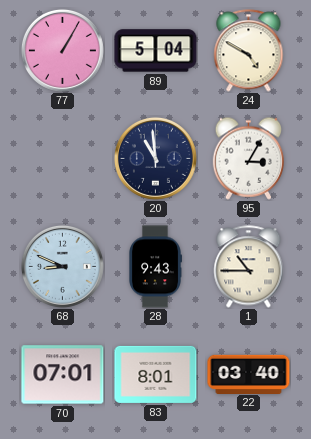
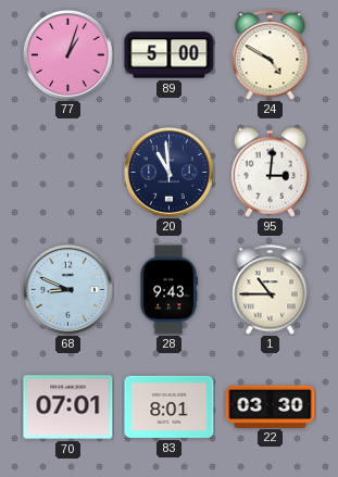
77: 1:05 -> 1:03 (67, 54)
89: 5:04 -> 5:00 (170, 55)
95: 3:05 -> 3:01 (270, 172)
22: 03:40 -> 03:30 (271, 406)
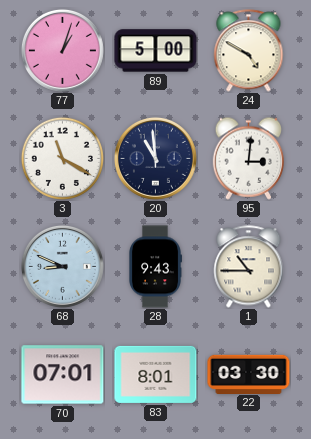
3: none -> 11:20 (62, 158)
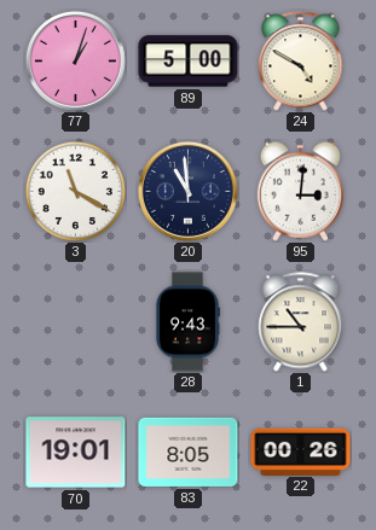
68: 8:49 -> none (62, 266)
70: 07:01 -> 19:01 (76, 453)
83: 8:01 -> 8:05 (189, 452)
22: 03:30 -> 00:26 (301, 452)
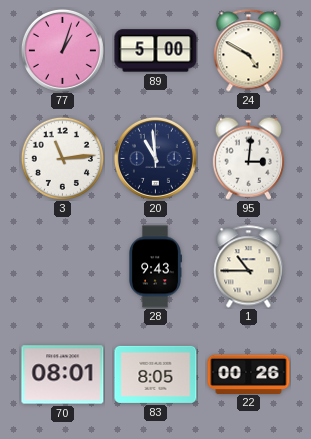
3: 11:20 -> 11:14 (62, 158)
70: 19:01 -> 08:01 (63, 375)
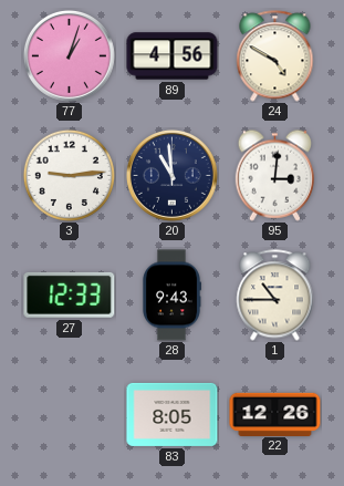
89: 5:00 -> 4:56 (173, 56)
3: 11:14 -> 9:14 (69, 175)
27: none -> 12:33 (70, 294)
70: 08:01 -> none (63, 375)
22: 00:26 -> 12:26 (275, 414)
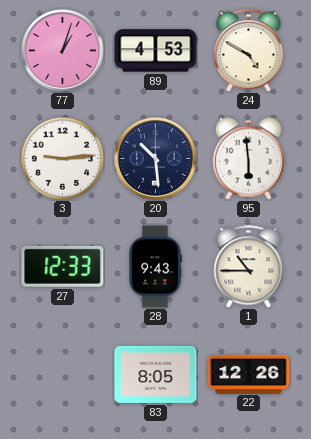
89: 4:56 -> 4:53 (156, 51)
20: 10:59 -> 10:29 (155, 158)
95: 3:01 -> 5:59 (248, 158)
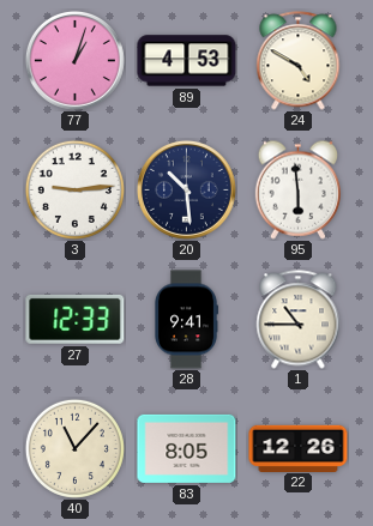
28: 9:43 -> 9:41 (187, 320)
40: none -> 11:07 (74, 448)
